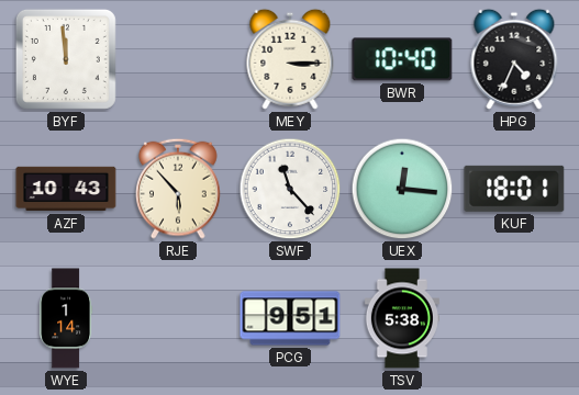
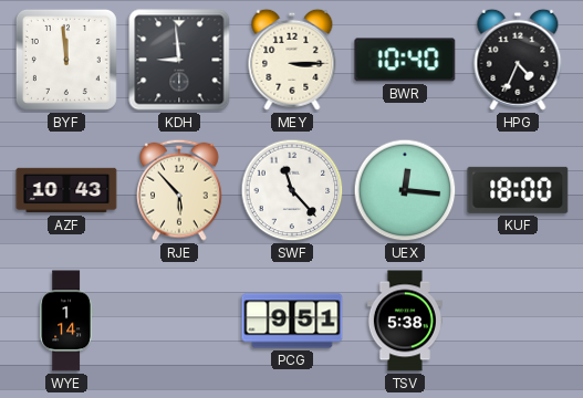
KDH: none -> 8:59 (179, 60)
KUF: 18:01 -> 18:00 (518, 190)
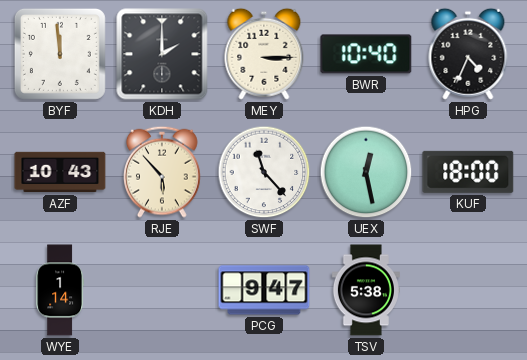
KDH: 8:59 -> 2:00 (162, 54)
UEX: 12:16 -> 12:28 (366, 172)
PCG: 9:51 -> 9:47 (264, 290)
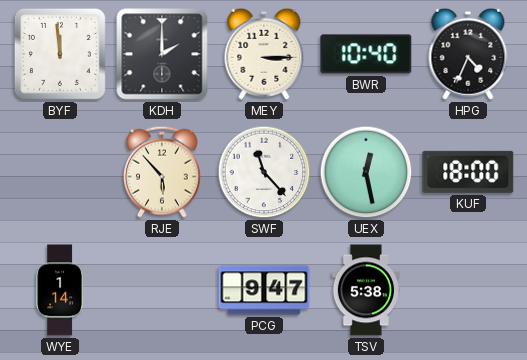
AZF: 10:43 -> none (60, 172)
